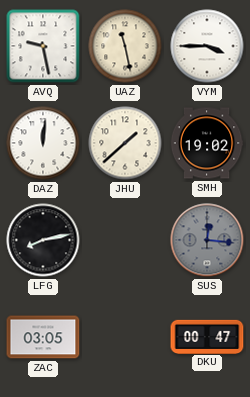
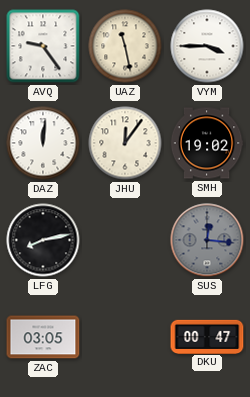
AVQ: 9:28 -> 9:24 (43, 46)
JHU: 1:38 -> 12:06 (125, 143)
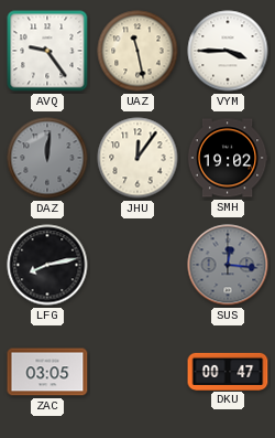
DAZ dial: white -> grey (47, 158)
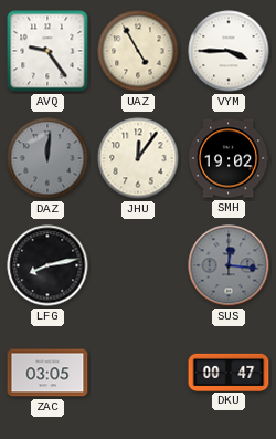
UAZ: 11:28 -> 4:55 (138, 51)
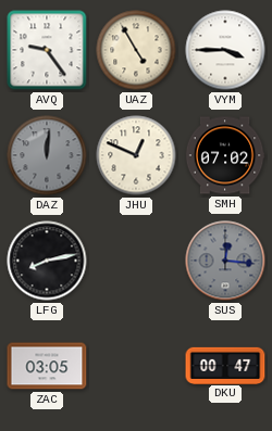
JHU: 12:06 -> 12:49 (136, 155)
SMH: 19:02 -> 07:02 (225, 155)
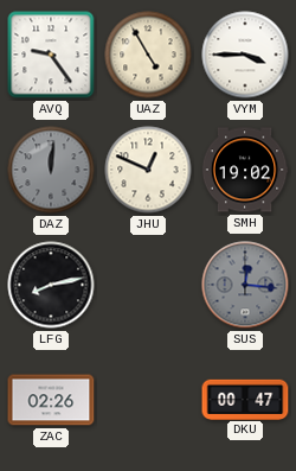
SMH: 07:02 -> 19:02 (245, 170)
ZAC: 03:05 -> 02:26 (51, 400)
